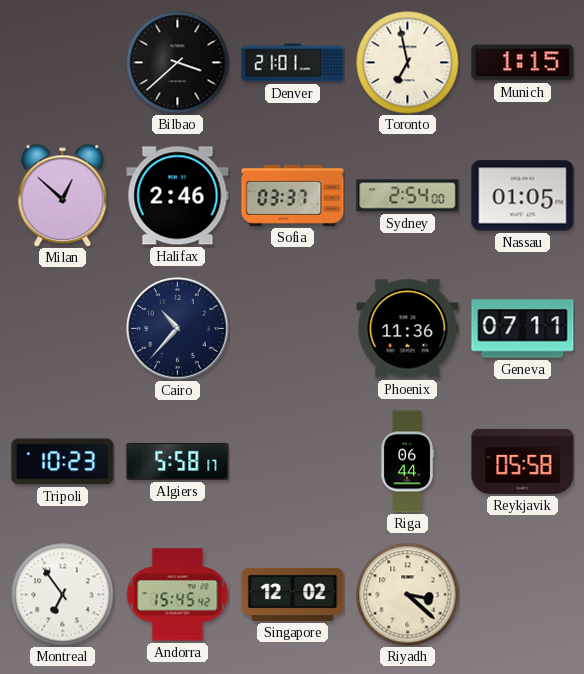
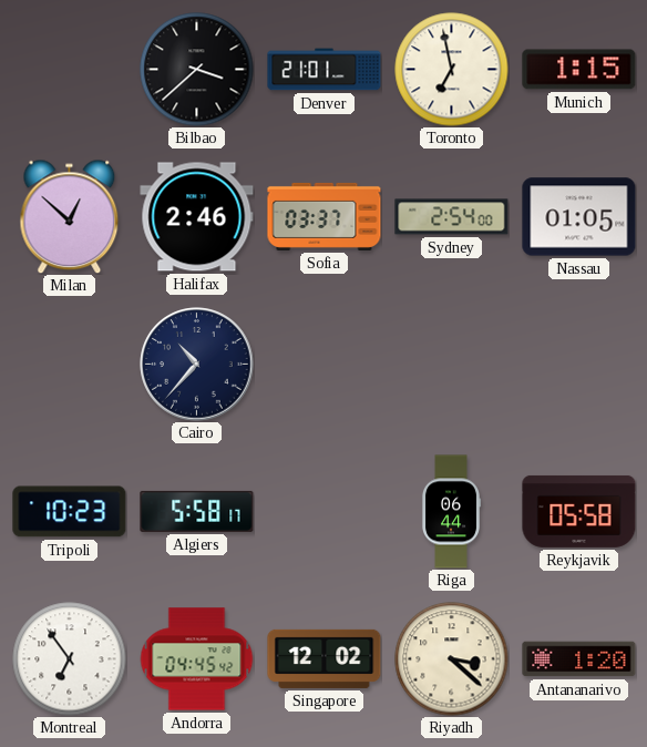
Phoenix: 11:36 -> none (408, 329)
Geneva: 07:11 -> none (523, 329)
Andorra: 15:45 -> 04:45 (196, 659)
Antananarivo: none -> 1:20 (579, 659)
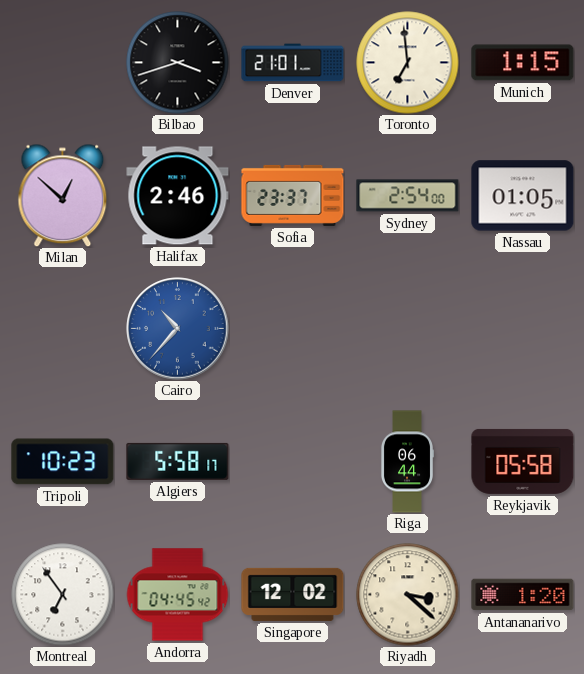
Bilbao: 3:38 -> 3:42 (178, 63)
Toronto: 6:58 -> 6:59 (408, 63)
Sofia: 03:37 -> 23:37 (293, 195)
Cairo dial: navy -> blue (178, 329)
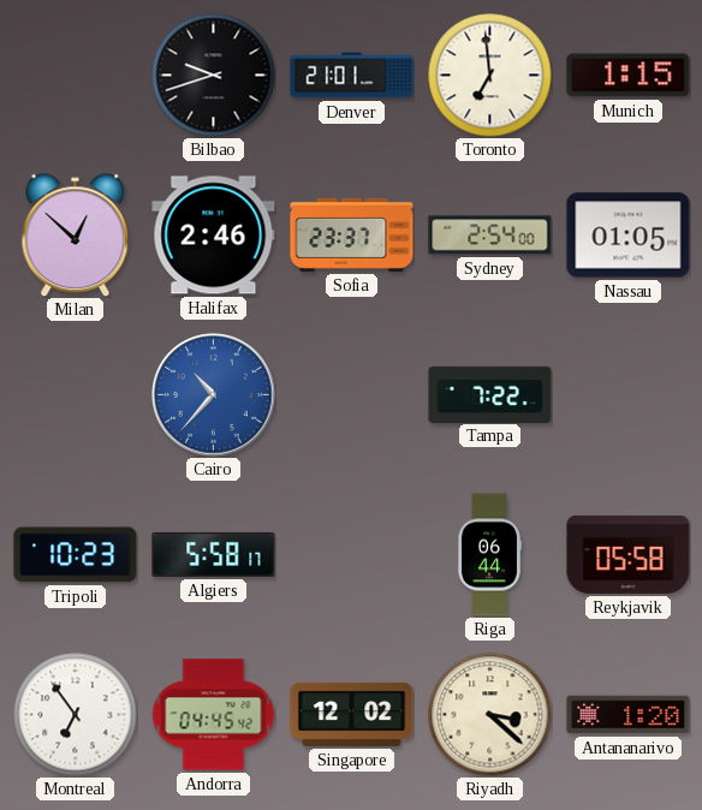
Bilbao: 3:42 -> 9:42 (214, 76)
Tampa: none -> 7:22 (490, 394)
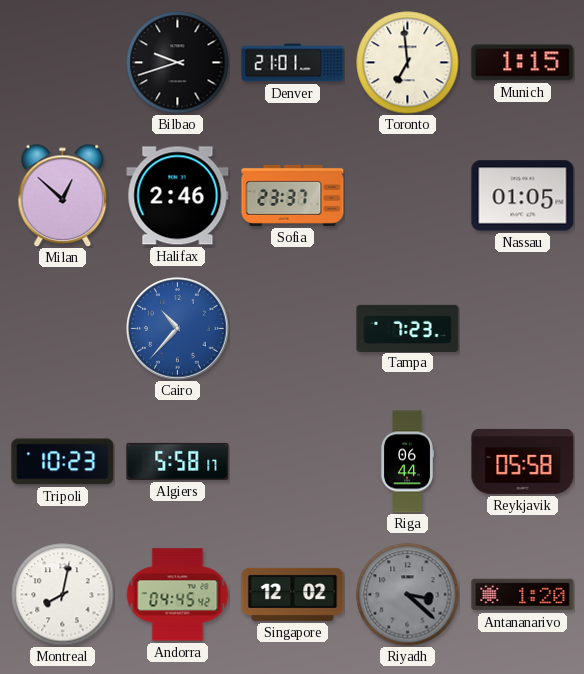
Sydney: 2:54 -> none (490, 236)
Tampa: 7:22 -> 7:23 (408, 328)
Montreal: 6:54 -> 8:02 (63, 595)
Riyadh dial: cream -> grey (408, 595)
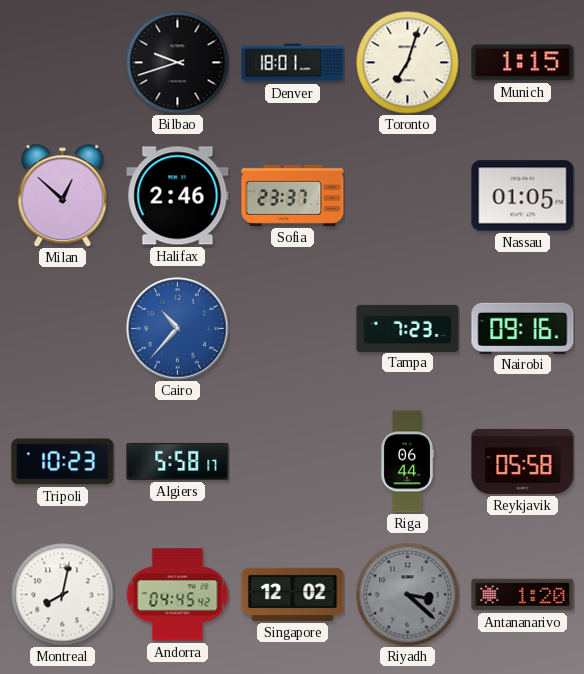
Denver: 21:01 -> 18:01 (293, 63)
Toronto: 6:59 -> 7:03 (408, 63)
Nairobi: none -> 09:16 (523, 328)
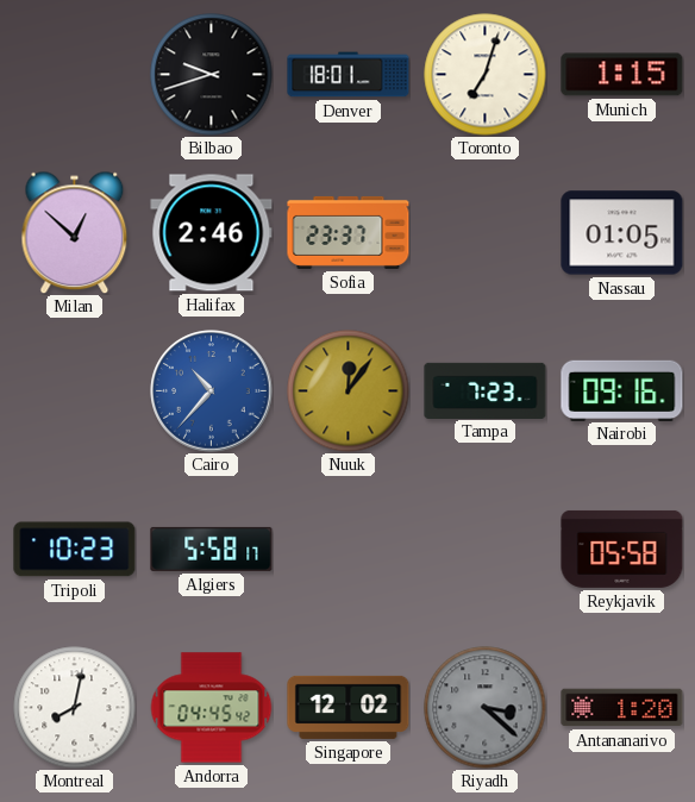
Nuuk: none -> 12:06 (349, 391)
Riga: 06:44 -> none (406, 462)
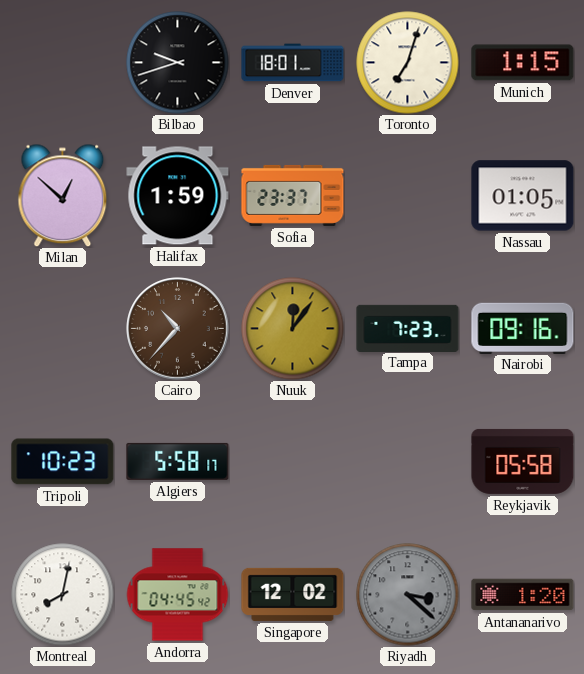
Halifax: 2:46 -> 1:59 (178, 196)
Cairo dial: blue -> brown (178, 329)
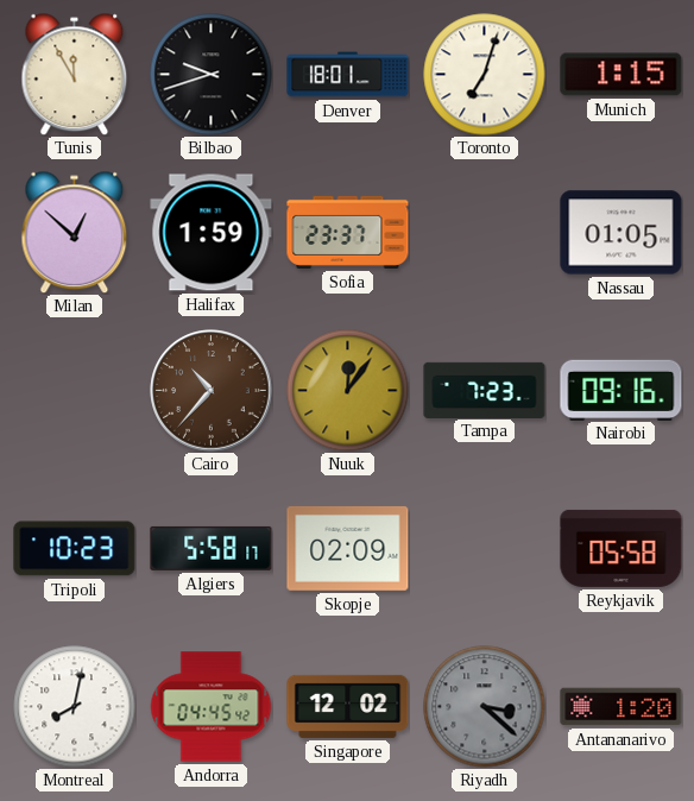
Tunis: none -> 11:55 (75, 74)
Skopje: none -> 02:09 (348, 548)
